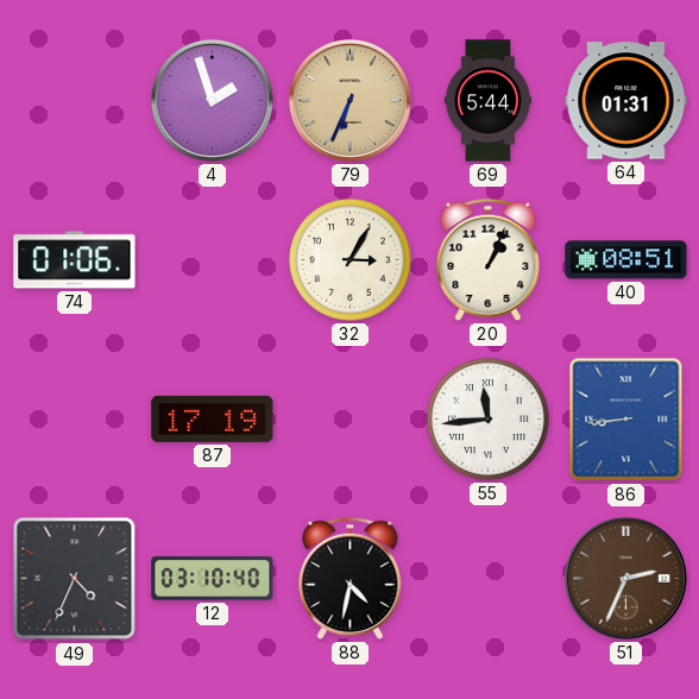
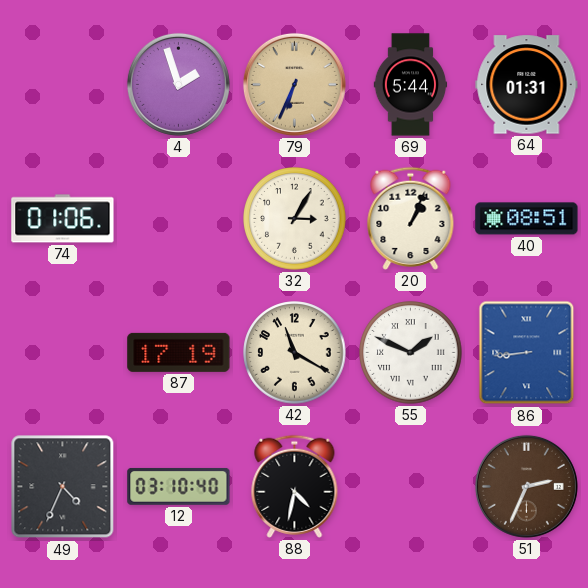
42: none -> 11:20 (295, 353)
55: 11:44 -> 1:49 (411, 353)
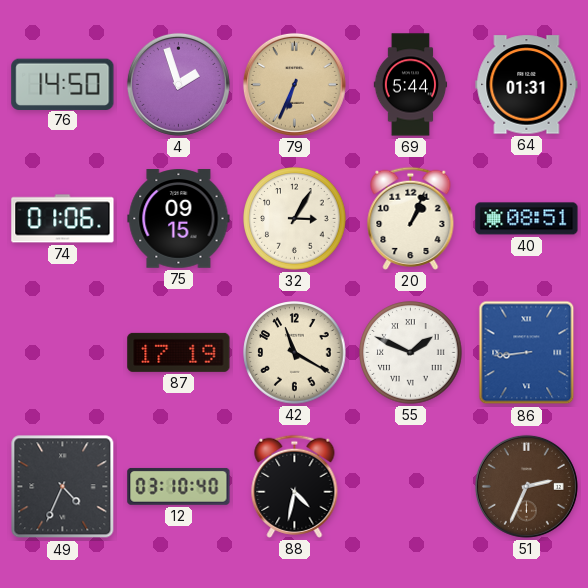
76: none -> 14:50 (63, 84)
75: none -> 09:15 (179, 219)
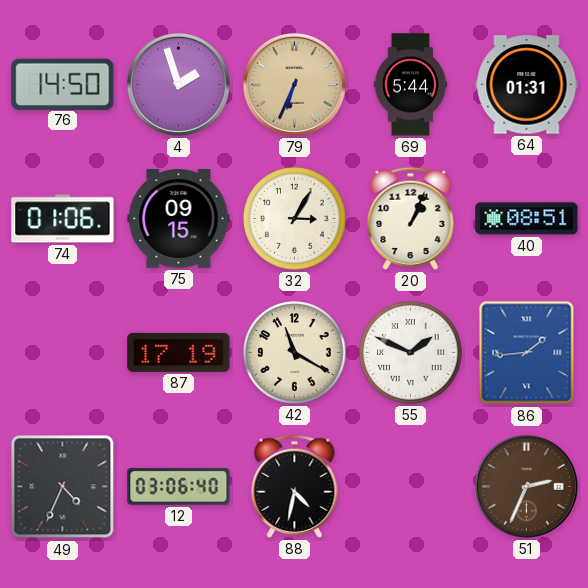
86: 8:44 -> 1:44 (527, 353)
12: 03:10 -> 03:06 (179, 486)
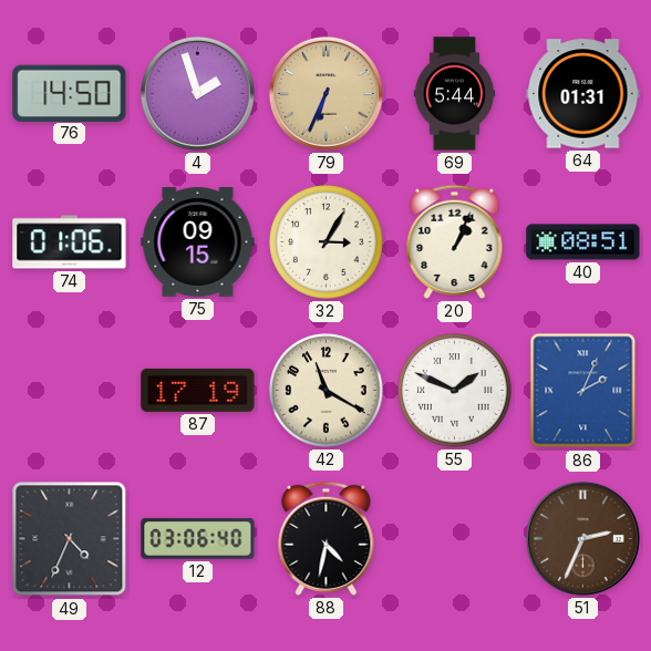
86: 1:44 -> 2:04 (583, 391)
